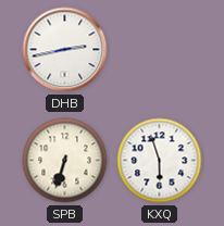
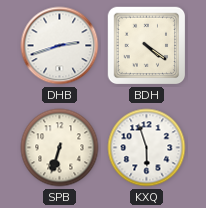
DHB: 2:43 -> 2:42 (60, 46)
BDH: none -> 4:21 (147, 46)
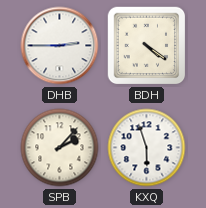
DHB: 2:42 -> 2:45 (60, 46)
SPB: 6:33 -> 2:07 (60, 148)
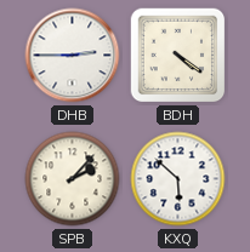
KXQ: 5:57 -> 5:52 (178, 179)
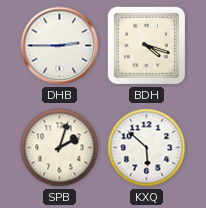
BDH: 4:21 -> 4:18 (147, 46)
SPB: 2:07 -> 2:03 (60, 148)
